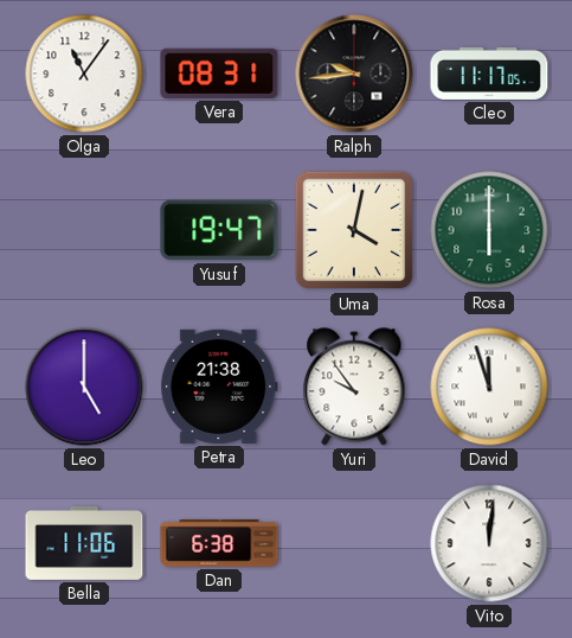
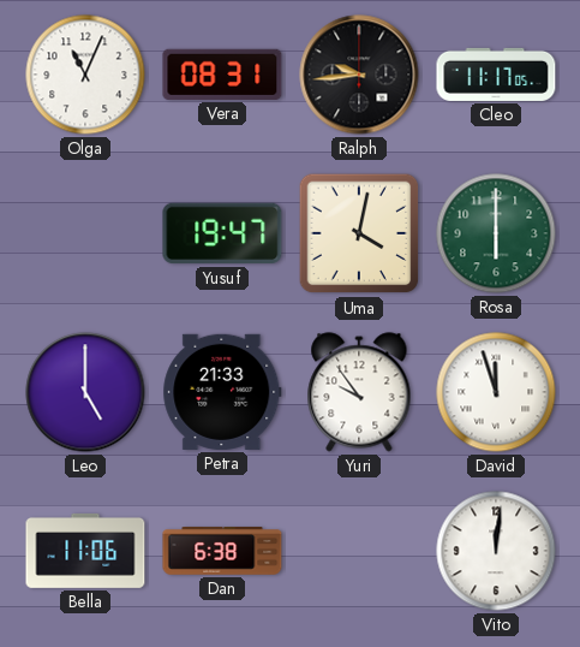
Olga: 11:06 -> 11:04 (85, 75)
Petra: 21:38 -> 21:33 (222, 392)
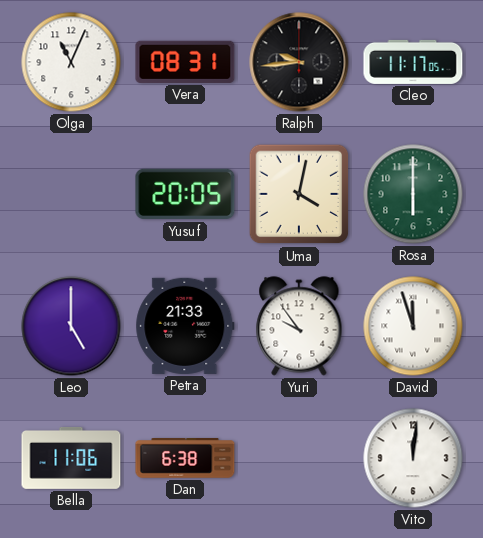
Yusuf: 19:47 -> 20:05 (185, 194)
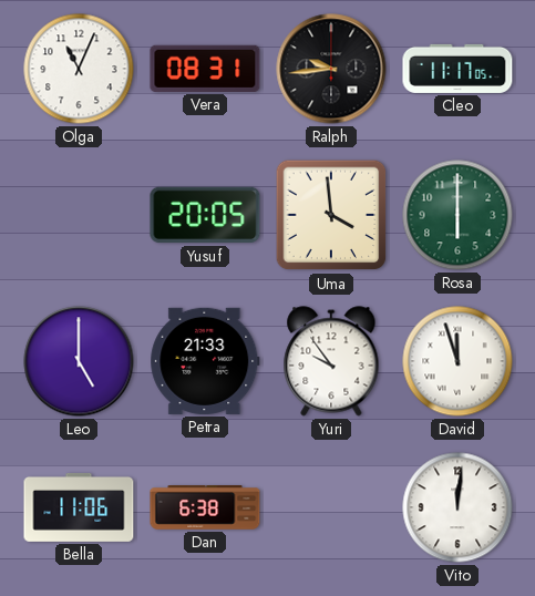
Uma: 4:02 -> 3:59 (331, 215)
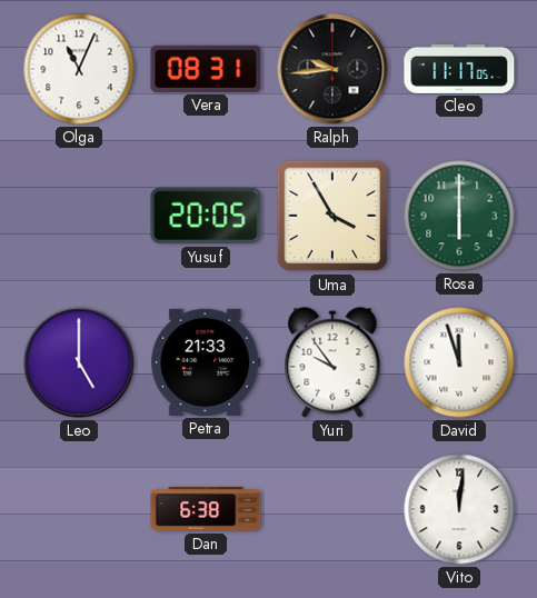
Uma: 3:59 -> 3:55 (332, 216)
Bella: 11:06 -> none (79, 507)
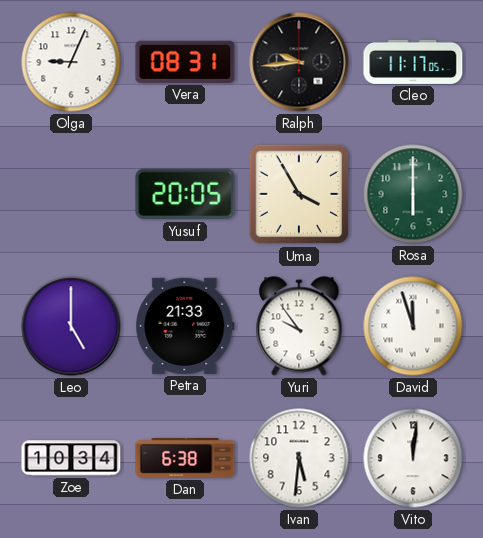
Olga: 11:04 -> 9:04 (71, 62)
Zoe: none -> 10:34 (71, 458)
Ivan: none -> 5:31 (299, 458)
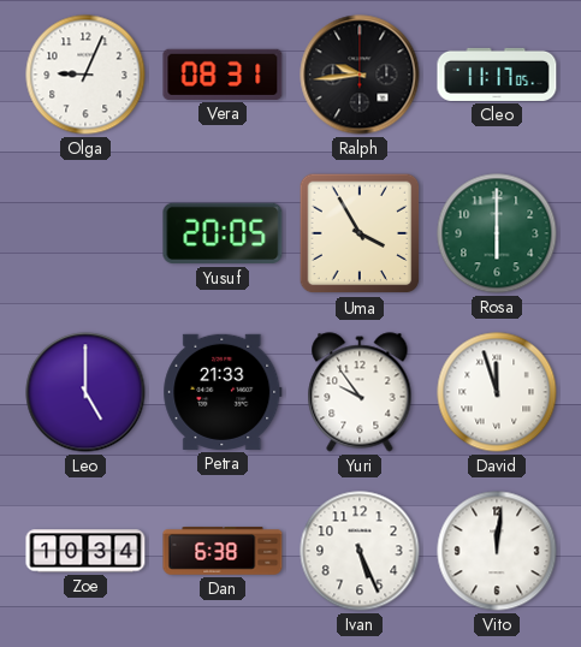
Ivan: 5:31 -> 5:26 (360, 551)
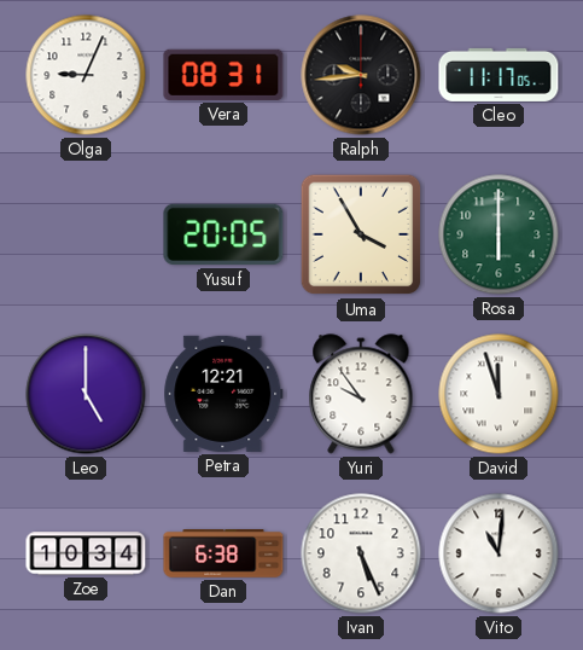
Petra: 21:33 -> 12:21 (223, 394)
Vito: 12:01 -> 11:01 (499, 553)
